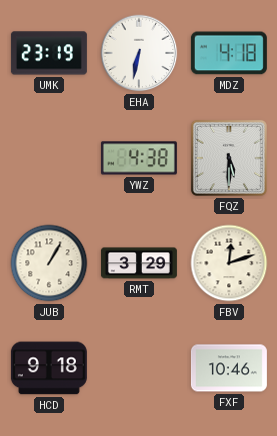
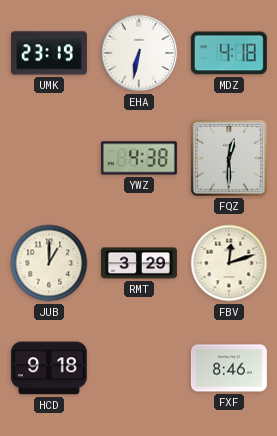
FQZ: 5:30 -> 12:30 (229, 158)
JUB: 1:05 -> 1:00 (49, 263)
FXF: 10:46 -> 8:46 (229, 368)
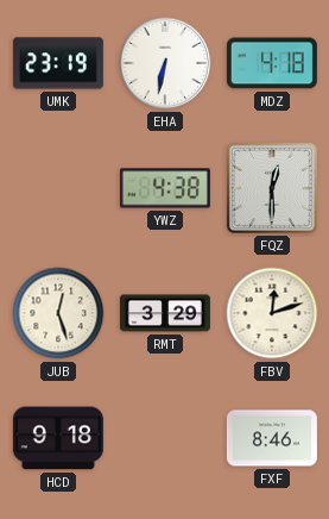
JUB: 1:00 -> 12:27 (58, 313)
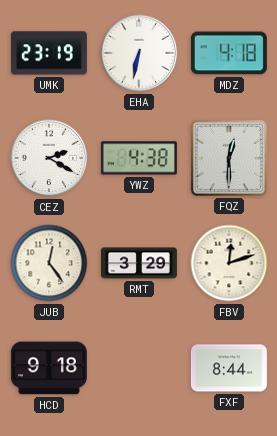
CEZ: none -> 2:20 (49, 158)
JUB: 12:27 -> 12:24 (49, 263)
FXF: 8:46 -> 8:44 (229, 368)
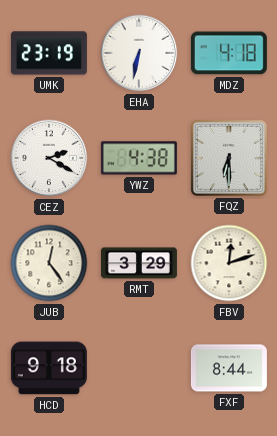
FQZ: 12:30 -> 6:30 (229, 158)
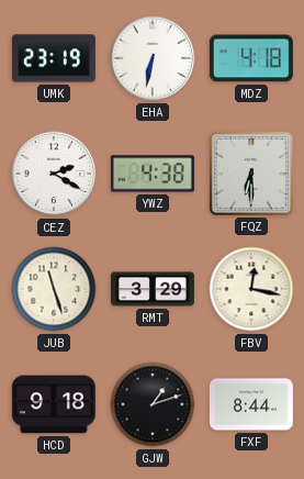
JUB: 12:24 -> 11:27 (54, 289)
FBV: 12:12 -> 12:17 (251, 289)
GJW: none -> 1:12 (153, 404)
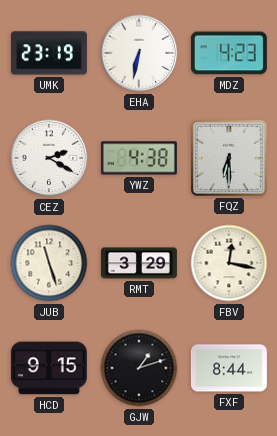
MDZ: 4:18 -> 4:23 (229, 53)
HCD: 9:18 -> 9:15 (49, 368)
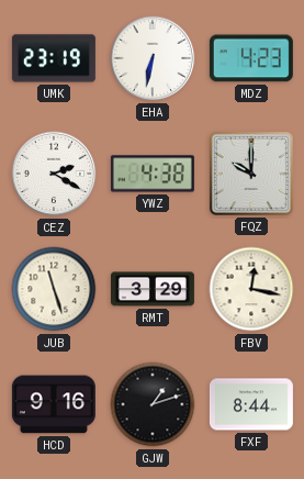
FQZ: 6:30 -> 10:00 (251, 174)
HCD: 9:15 -> 9:16 (54, 404)
